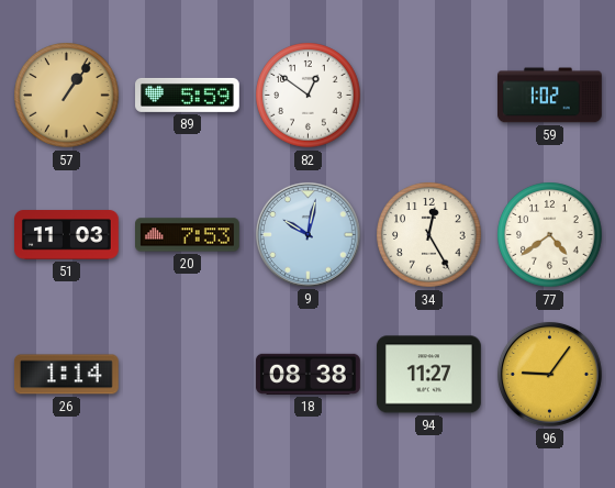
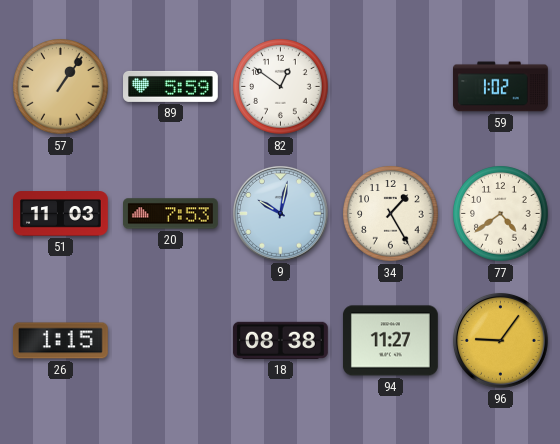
34: 12:25 -> 1:25 (391, 214)
26: 1:14 -> 1:15 (60, 341)
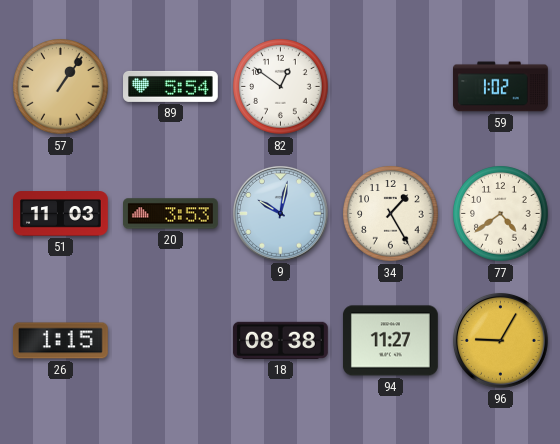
89: 5:59 -> 5:54 (171, 86)
20: 7:53 -> 3:53 (171, 214)
96: 9:06 -> 9:05 (500, 340)
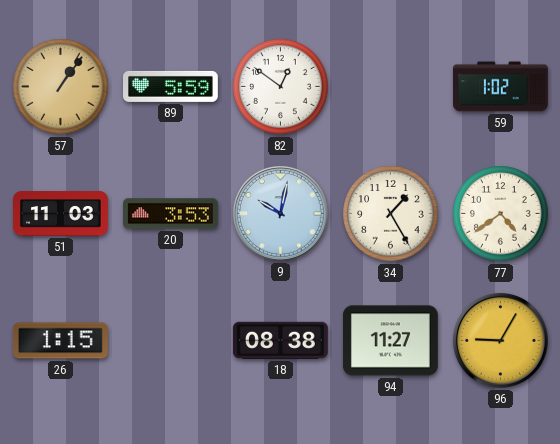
89: 5:54 -> 5:59 (171, 86)
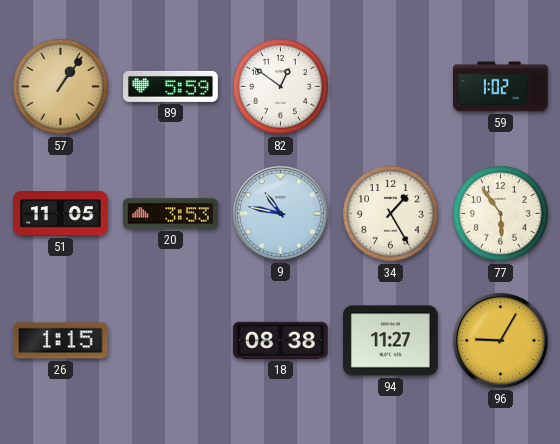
51: 11:03 -> 11:05 (61, 214)
9: 10:02 -> 10:47 (280, 213)
77: 4:39 -> 5:54 (501, 214)
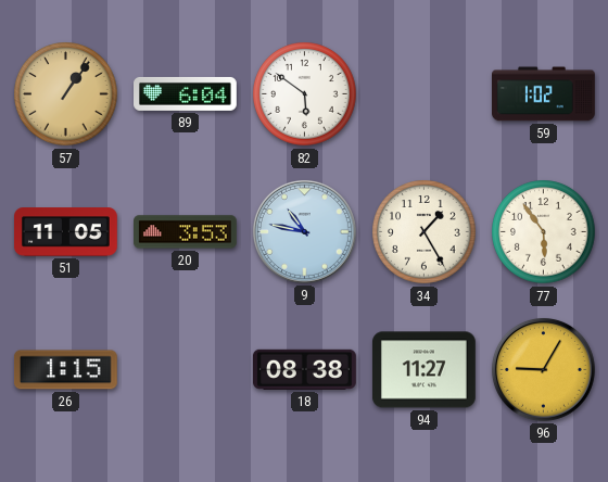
89: 5:59 -> 6:04 (186, 93)
82: 12:51 -> 5:51 (305, 94)
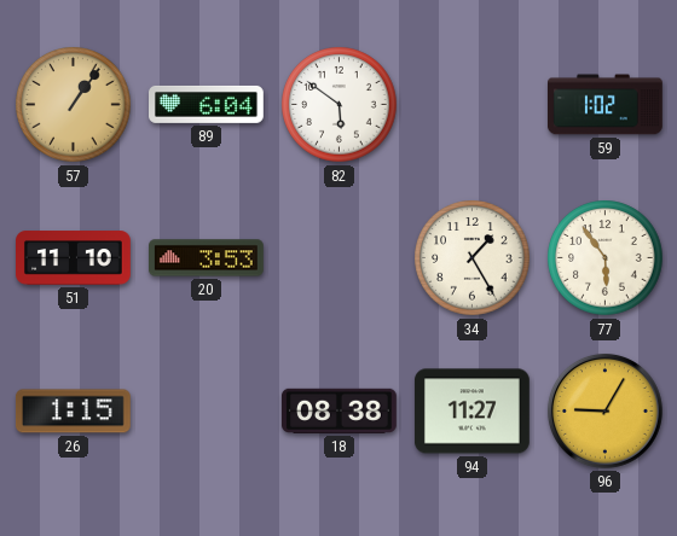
51: 11:05 -> 11:10 (74, 258)
9: 10:47 -> none (304, 231)
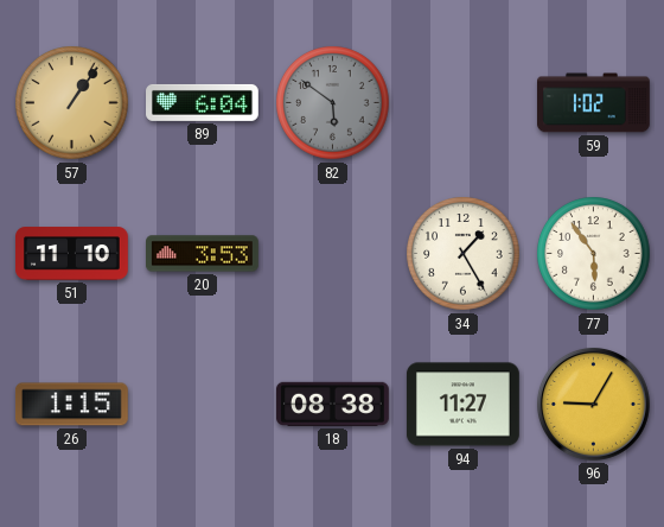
82 dial: white -> grey (333, 103)
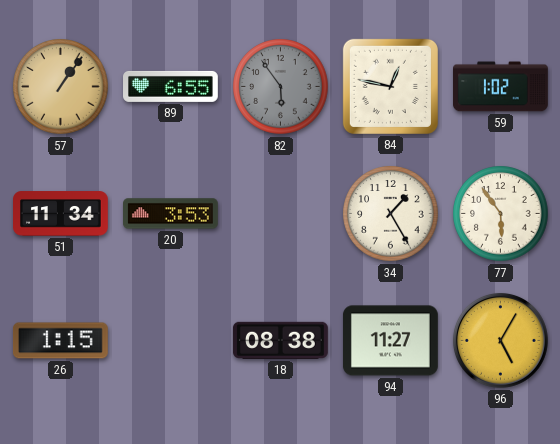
89: 6:04 -> 6:55 (171, 86)
82: 5:51 -> 5:54 (281, 87)
84: none -> 12:47 (390, 86)
51: 11:10 -> 11:34 (61, 214)
96: 9:05 -> 5:05 (500, 340)
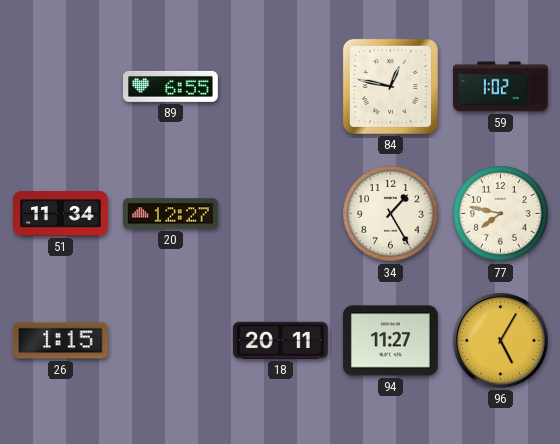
57: 1:06 -> none (61, 87)
82: 5:54 -> none (281, 87)
20: 3:53 -> 12:27 (171, 214)
77: 5:54 -> 7:47 (501, 214)
18: 08:38 -> 20:11 (280, 340)
